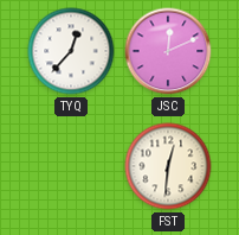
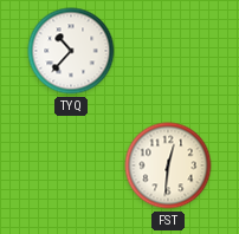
TYQ: 12:37 -> 10:37 (71, 51)
JSC: 12:11 -> none (168, 51)
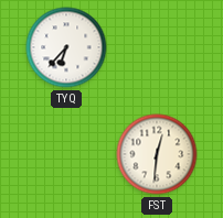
TYQ: 10:37 -> 6:37 (66, 47)
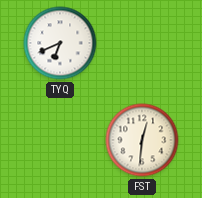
TYQ: 6:37 -> 6:41 (60, 43)
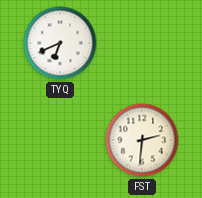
FST: 12:31 -> 2:31 (142, 140)
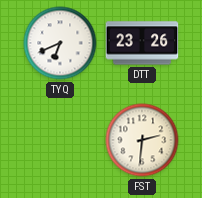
DTT: none -> 23:26 (142, 43)
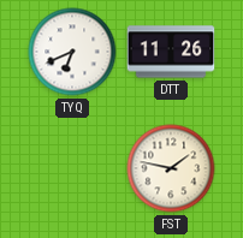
DTT: 23:26 -> 11:26 (171, 52)
FST: 2:31 -> 1:47 (171, 168)
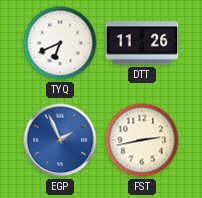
EGP: none -> 1:56 (60, 140)
FST: 1:47 -> 2:43 (142, 140)
